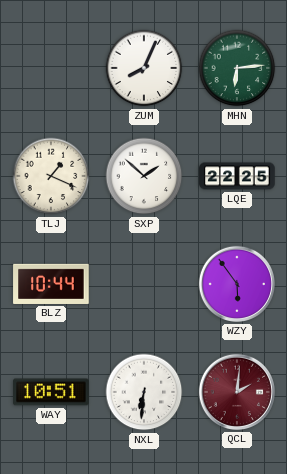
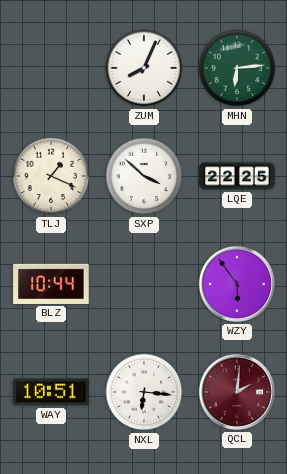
SXP: 1:52 -> 3:52 (144, 176)
NXL: 6:31 -> 6:16 (144, 392)
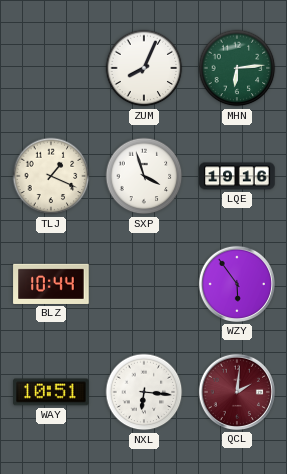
SXP: 3:52 -> 3:57 (144, 176)
LQE: 22:25 -> 19:16 (237, 176)
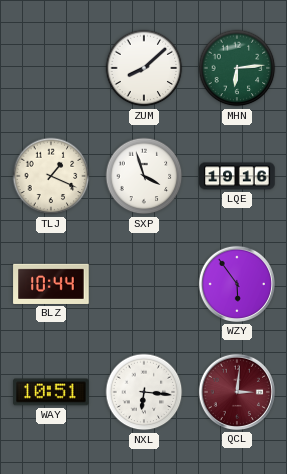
ZUM: 8:04 -> 8:08 (144, 68)
QCL: 2:01 -> 3:01 (237, 392)
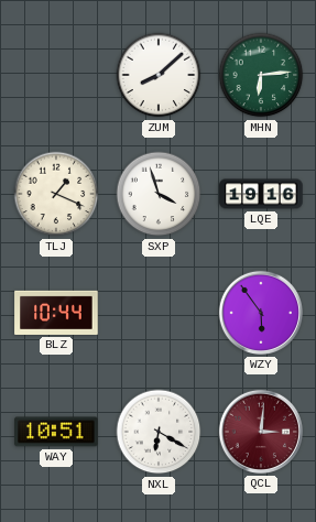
NXL: 6:16 -> 6:20 (159, 432)
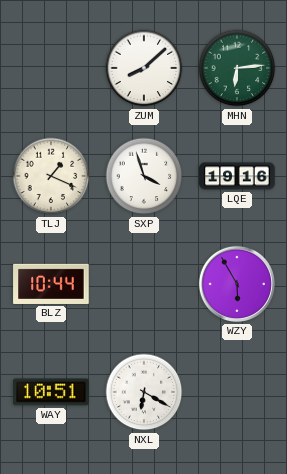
WZY: 5:54 -> 5:55 (237, 284)
QCL: 3:01 -> none (261, 432)
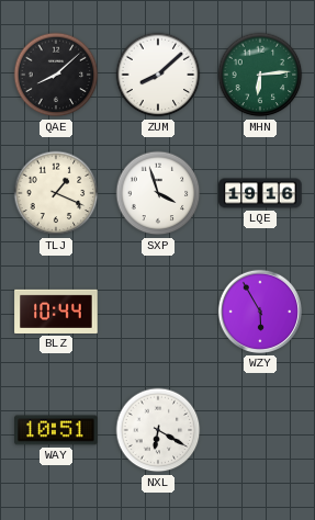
QAE: none -> 8:08 (56, 75)
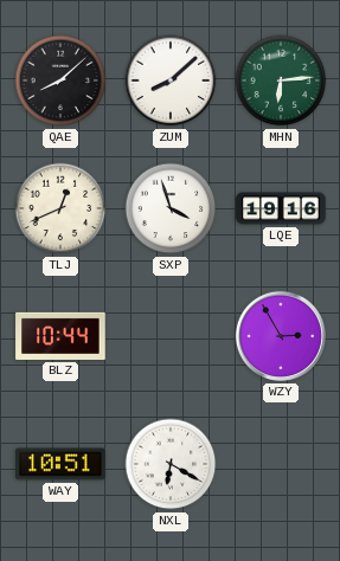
TLJ: 1:19 -> 12:41 (60, 208)
WZY: 5:55 -> 2:55 (281, 336)
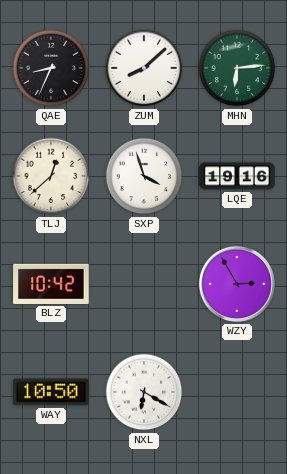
QAE: 8:08 -> 8:34 (51, 68)
TLJ: 12:41 -> 12:38 (51, 176)
BLZ: 10:44 -> 10:42 (51, 284)
WAY: 10:51 -> 10:50 (51, 392)
